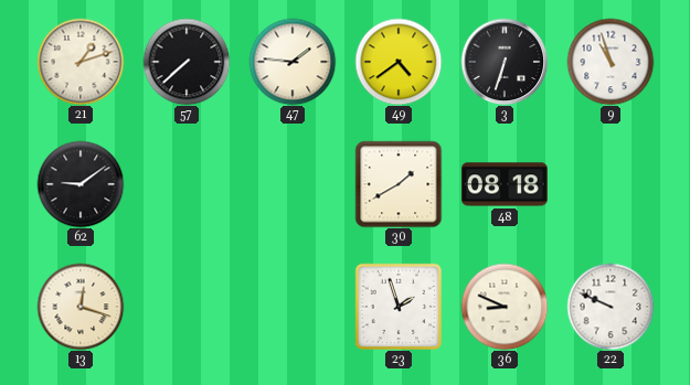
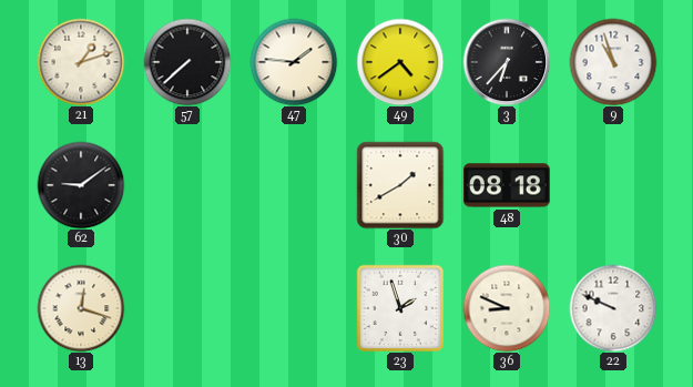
3: 6:33 -> 6:37 (507, 62)
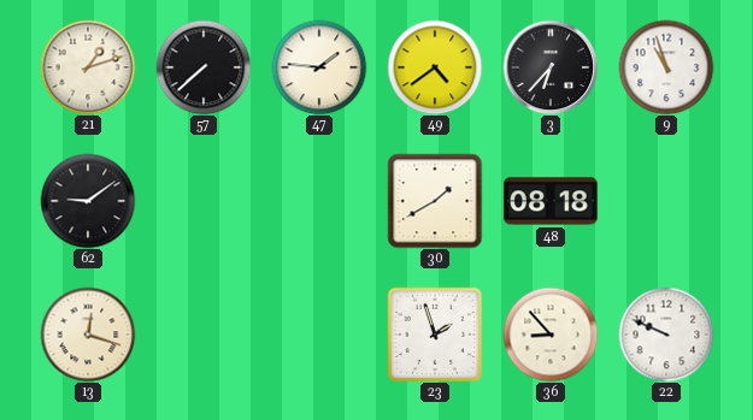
36: 8:49 -> 8:53 (551, 335)
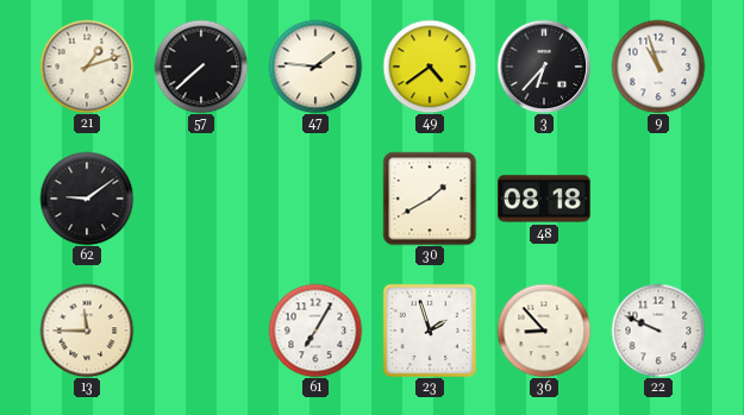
13: 12:18 -> 11:45 (87, 331)
61: none -> 7:05 (315, 331)
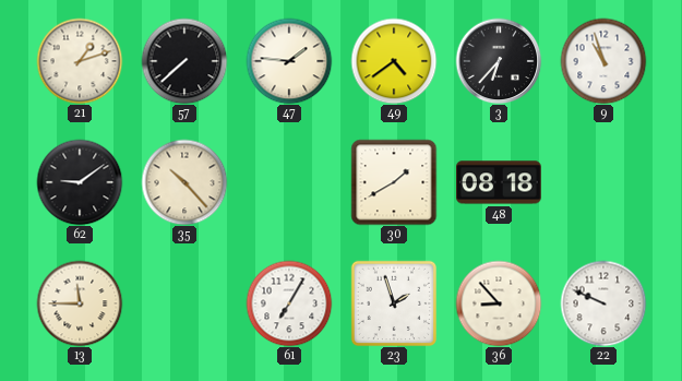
35: none -> 10:23 (184, 182)
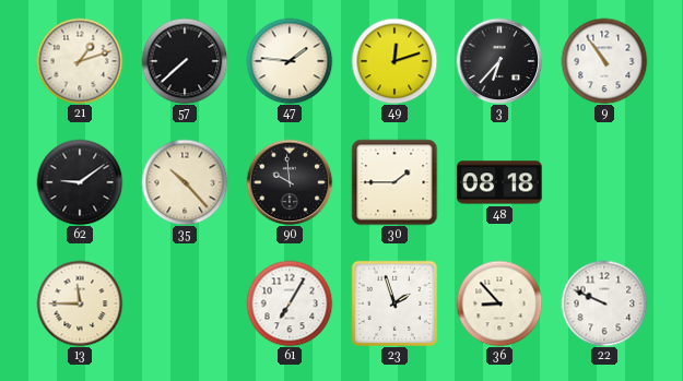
49: 4:39 -> 12:12 (395, 61)
9: 10:57 -> 10:54 (604, 61)
90: none -> 9:59 (290, 182)
30: 1:40 -> 1:45 (395, 182)
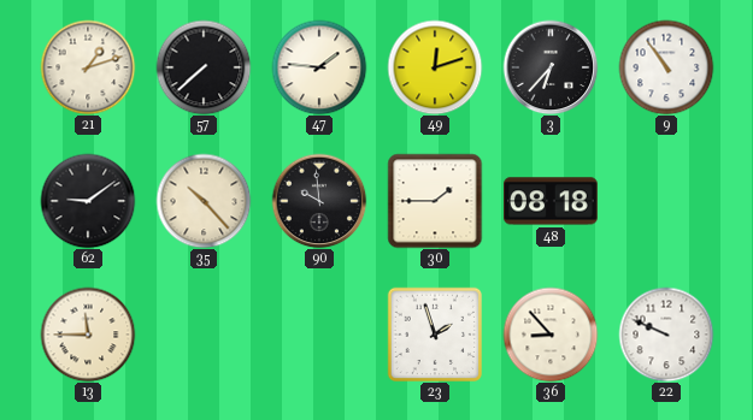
61: 7:05 -> none (290, 303)
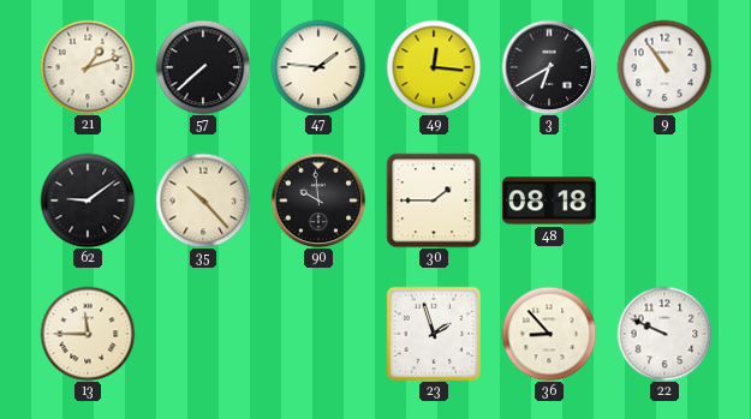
49: 12:12 -> 12:16 (434, 67)
3: 6:37 -> 6:40 (549, 67)
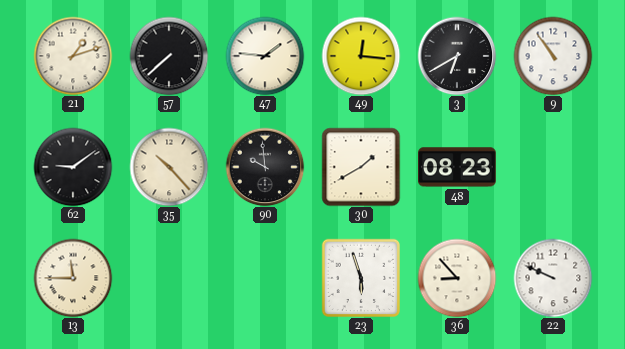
30: 1:45 -> 1:40 (361, 167)
48: 08:18 -> 08:23 (458, 167)
23: 1:57 -> 5:57 (360, 277)
